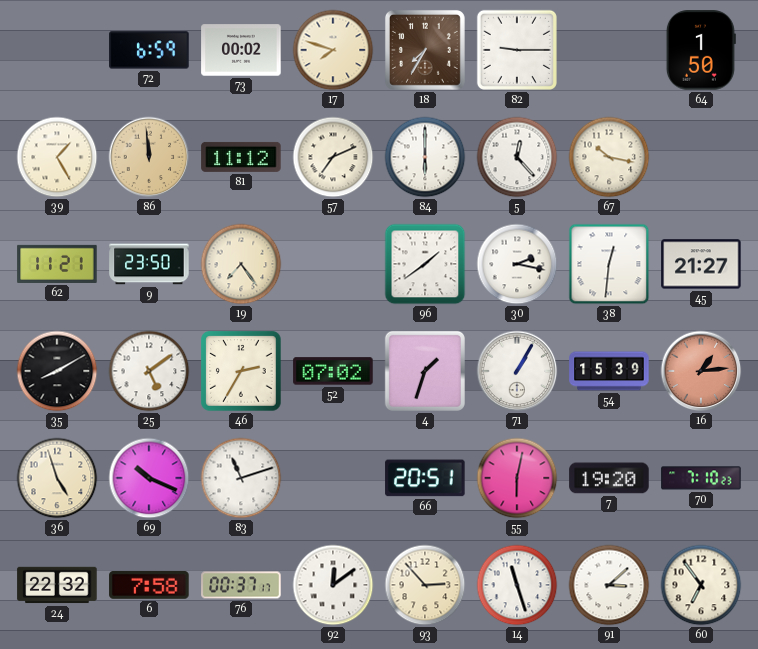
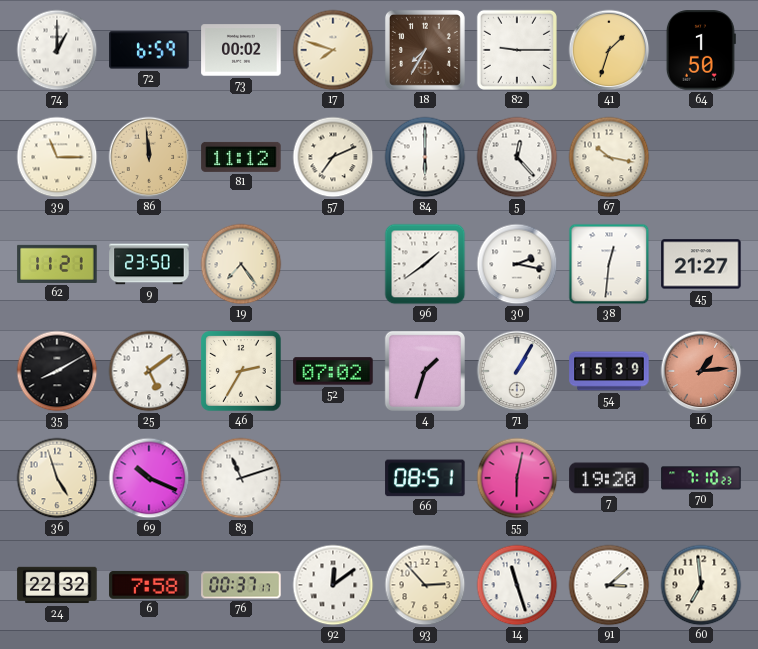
74: none -> 1:00 (57, 50)
41: none -> 1:33 (609, 50)
39: 1:25 -> 11:15 (57, 157)
66: 20:51 -> 08:51 (425, 478)
60: 6:54 -> 6:59 (701, 585)
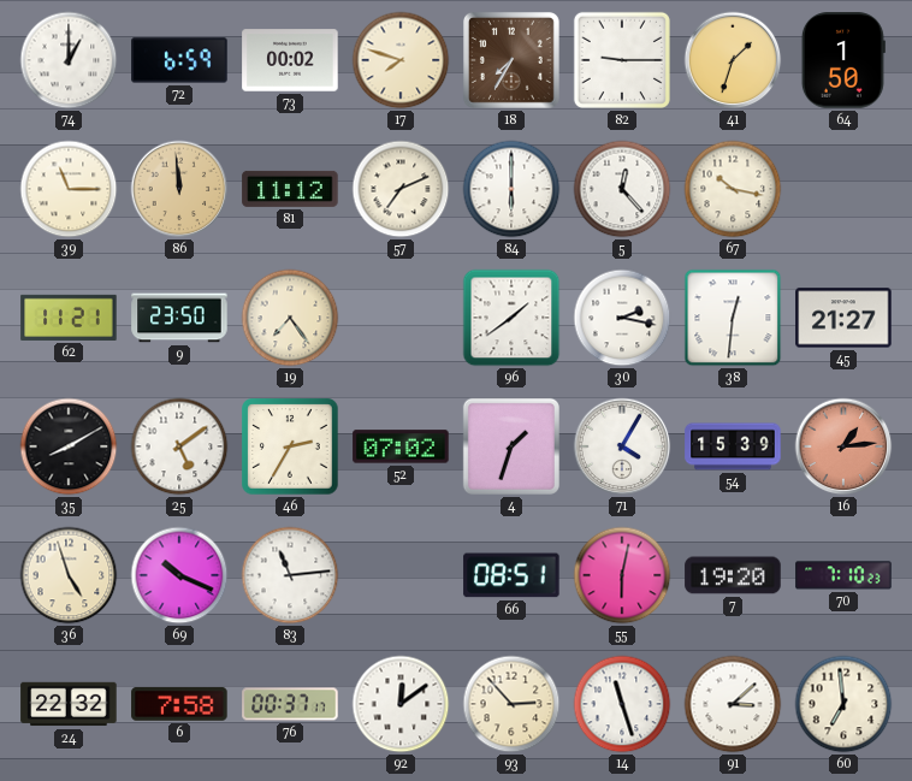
71: 1:05 -> 4:05 (622, 446)
83: 11:12 -> 11:14 (290, 575)
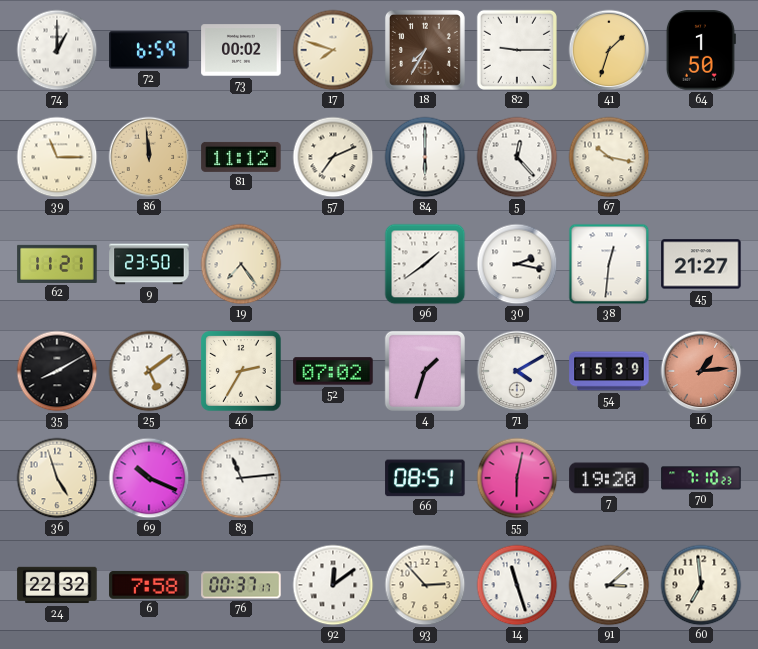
71: 4:05 -> 4:10 (517, 371)
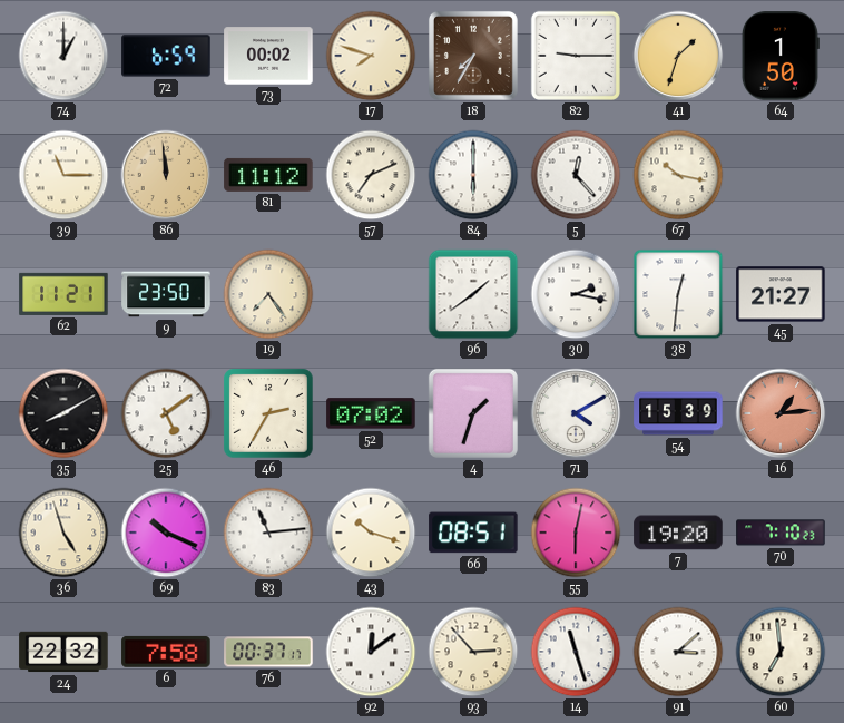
43: none -> 10:18 (371, 533)
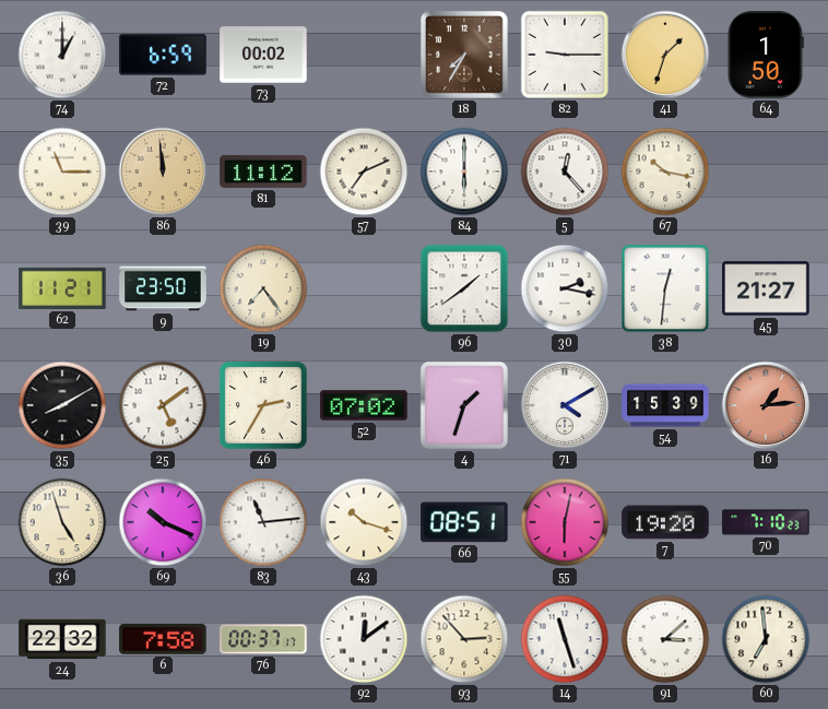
17: 7:48 -> none (371, 56)
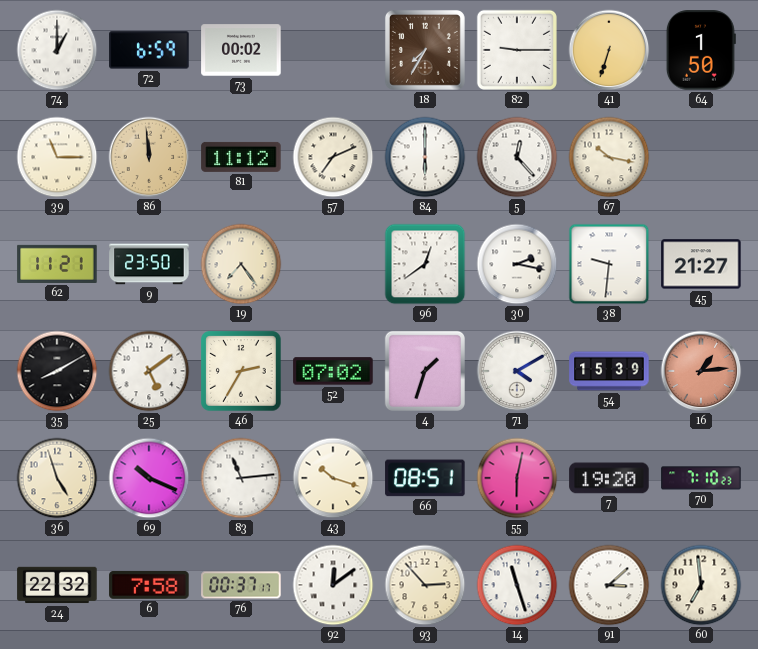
41: 1:33 -> 6:33 (609, 50)
96: 1:39 -> 12:39 (425, 264)
38: 12:31 -> 9:31 (609, 264)
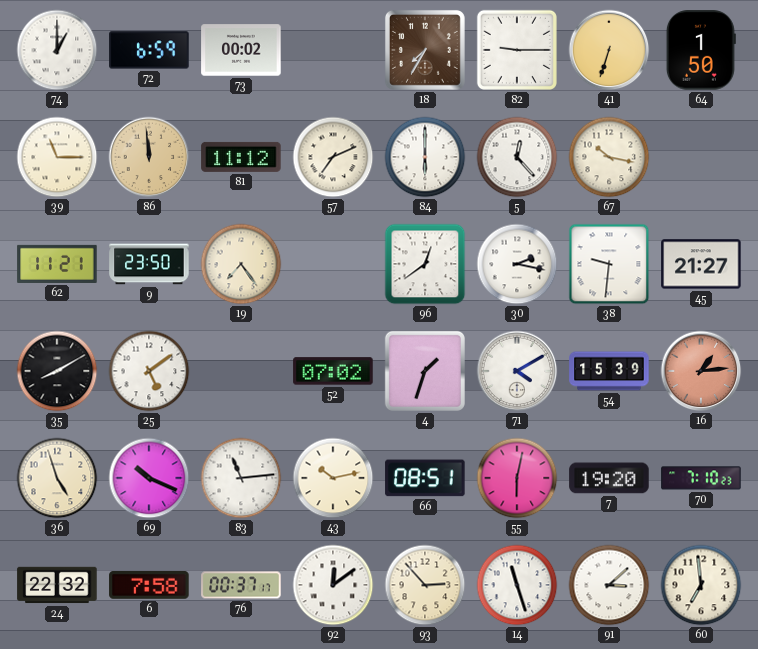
46: 2:35 -> none (241, 371)
43: 10:18 -> 10:13 (333, 478)
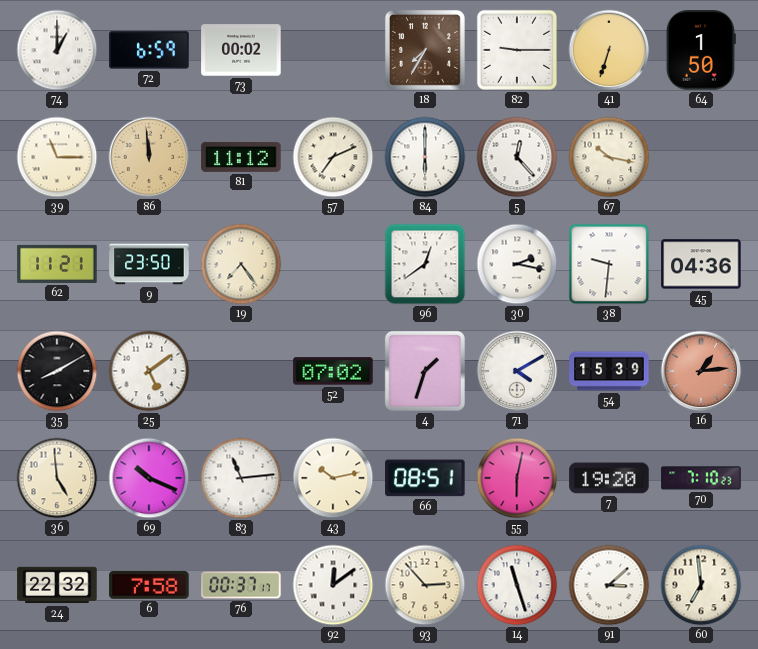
45: 21:27 -> 04:36 (701, 264)
36: 4:57 -> 4:59 (57, 478)
